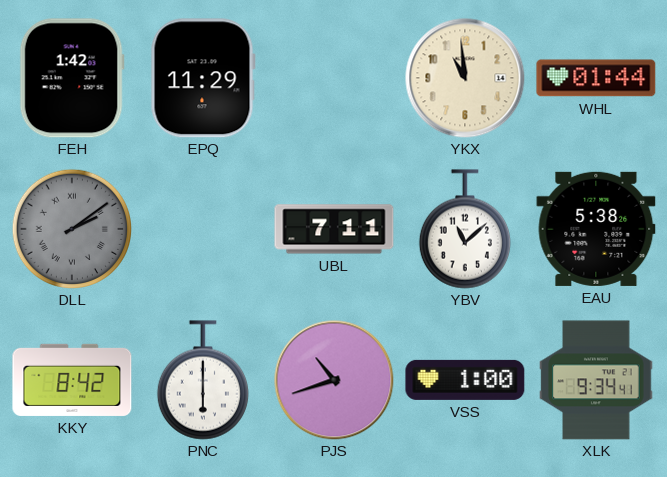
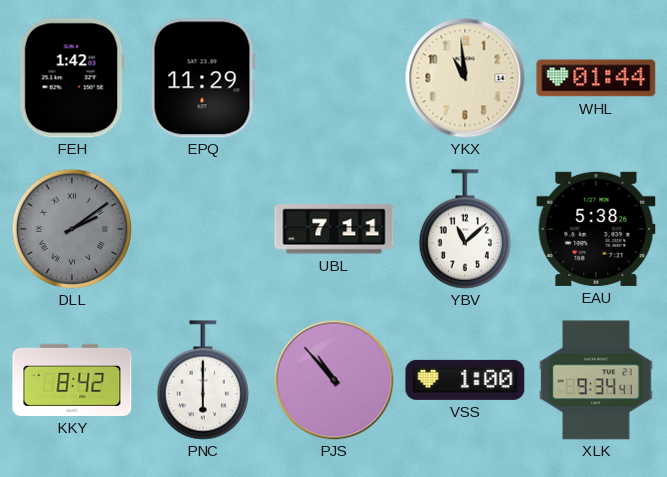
PJS: 10:42 -> 10:53 (334, 380)
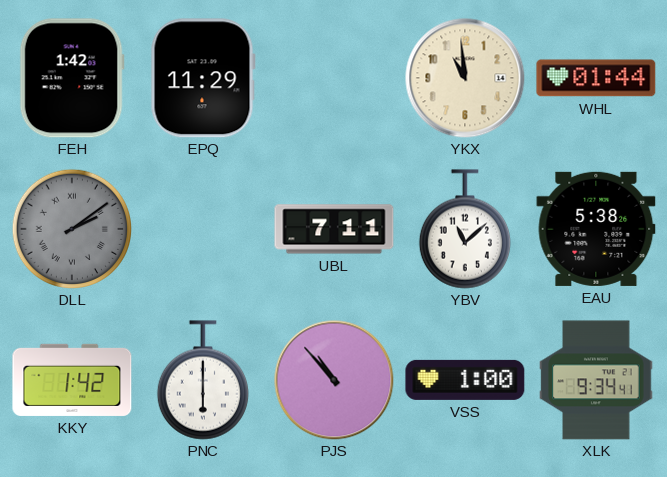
KKY: 8:42 -> 1:42 (72, 380)
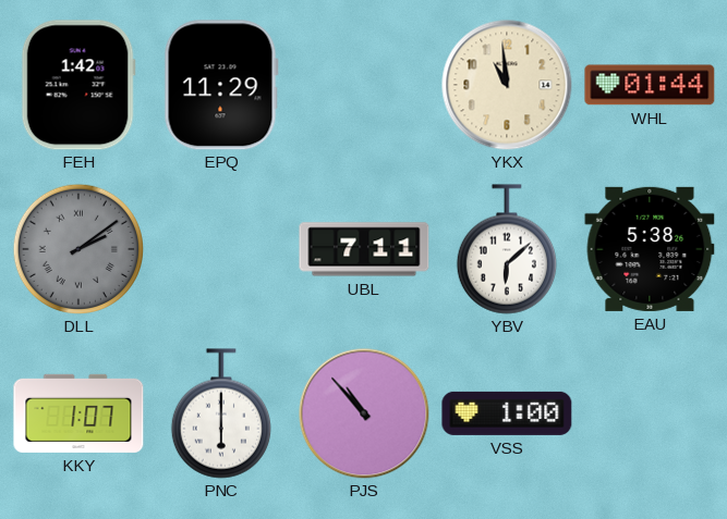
YBV: 11:08 -> 6:08 (507, 249)
KKY: 1:42 -> 1:07 (78, 413)
XLK: 9:34 -> none (596, 380)
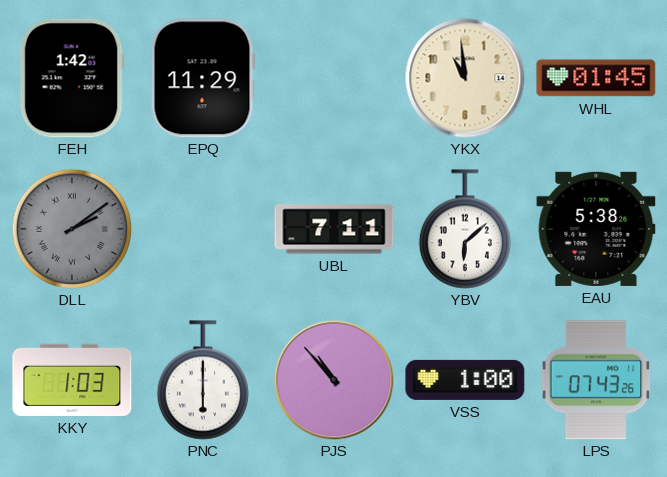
WHL: 01:44 -> 01:45 (596, 78)
KKY: 1:07 -> 1:03 (72, 380)
LPS: none -> 07:43 (596, 380)
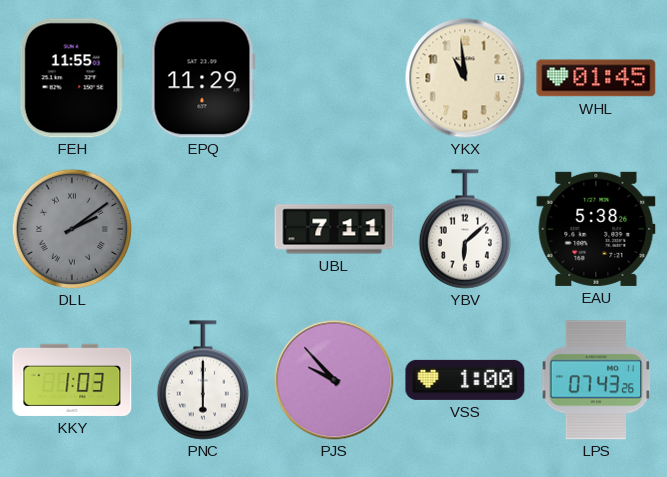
FEH: 1:42 -> 11:55 (72, 78)
PJS: 10:53 -> 9:53 (334, 380)
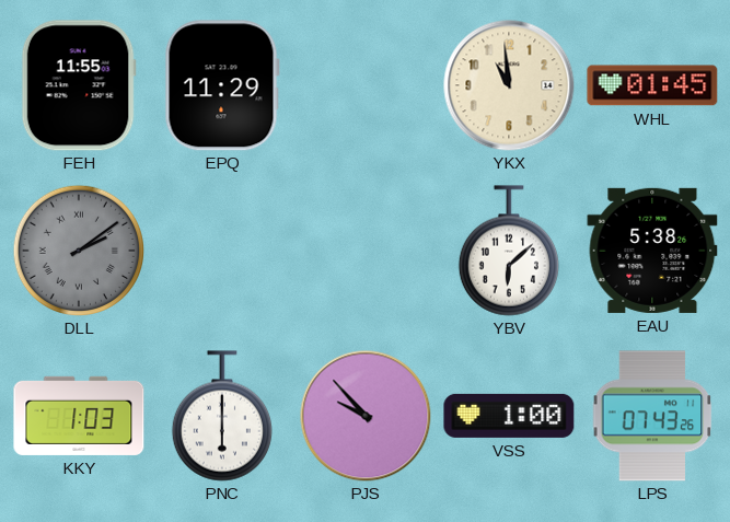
UBL: 7:11 -> none (334, 229)
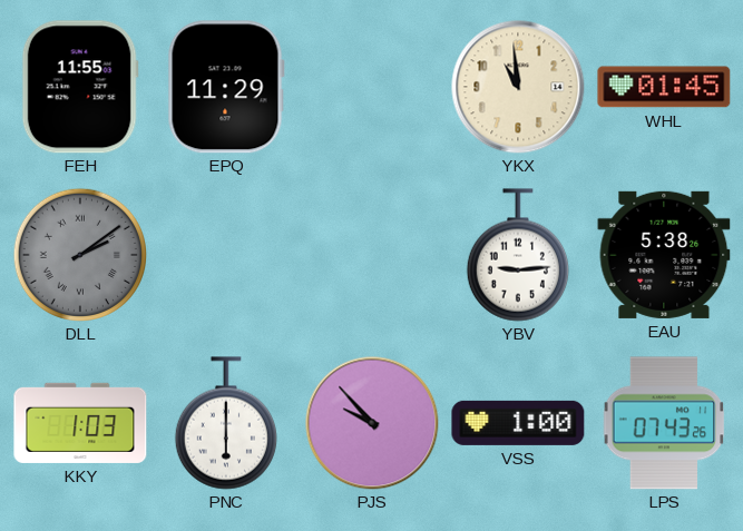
YBV: 6:08 -> 9:14 (518, 255)
